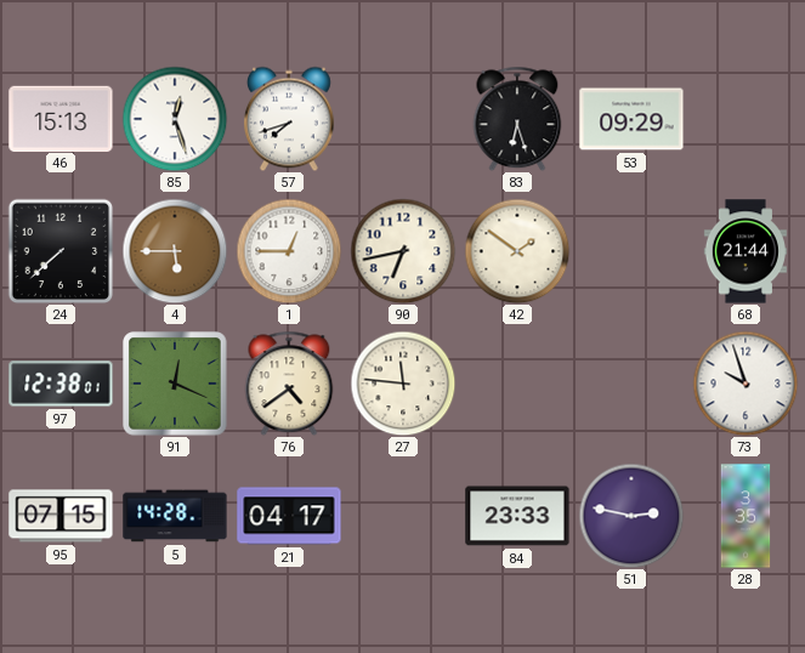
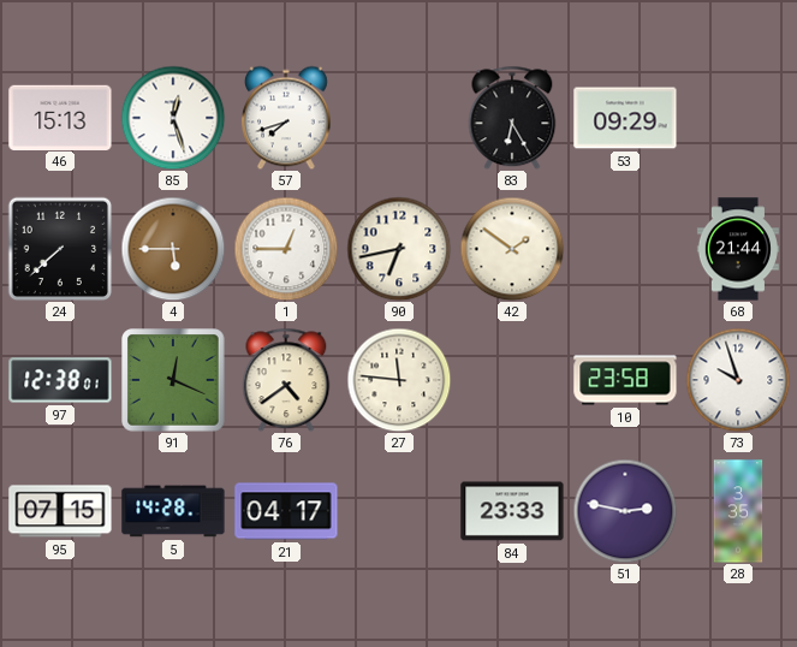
83: 6:27 -> 6:25 (512, 118)
10: none -> 23:58 (625, 380)
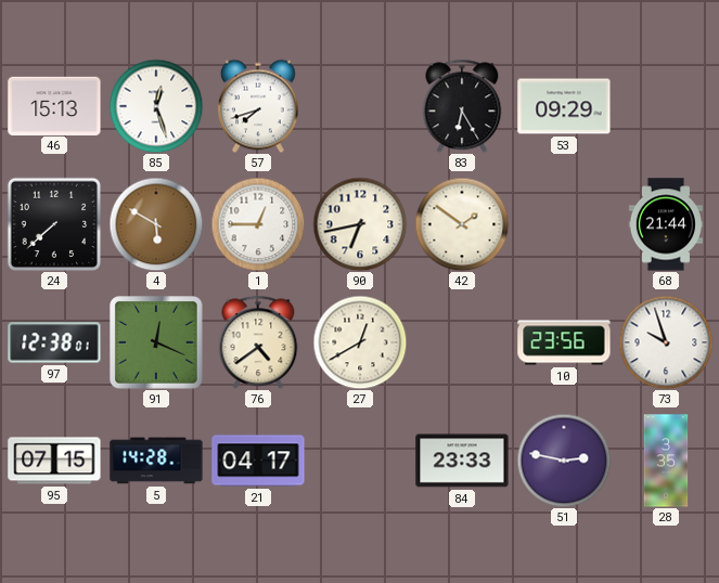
4: 5:45 -> 5:50 (156, 224)
27: 11:46 -> 12:40 (360, 342)
10: 23:58 -> 23:56 (564, 342)
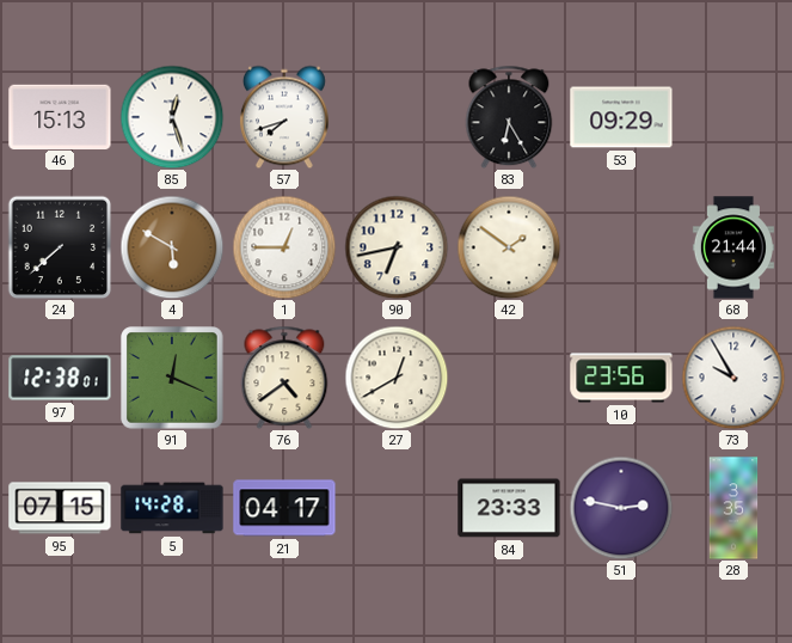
73: 9:57 -> 9:55 (733, 378)
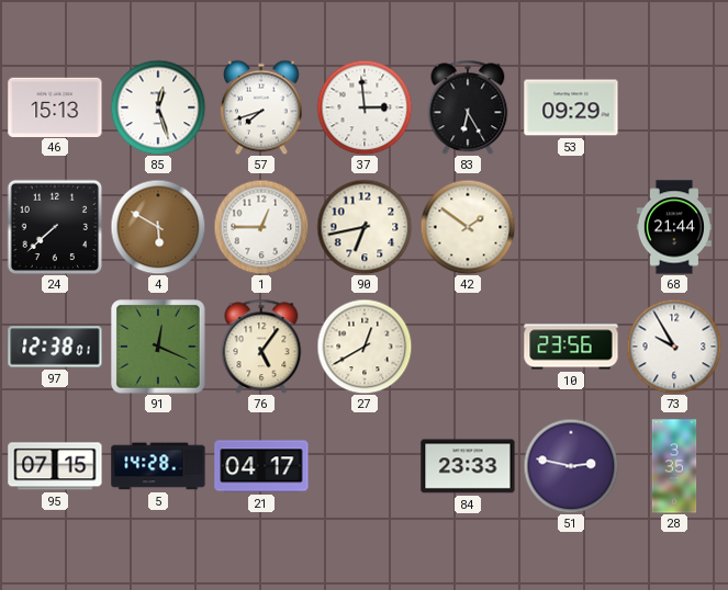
37: none -> 2:59 (365, 107)
76: 4:39 -> 5:06 (261, 347)
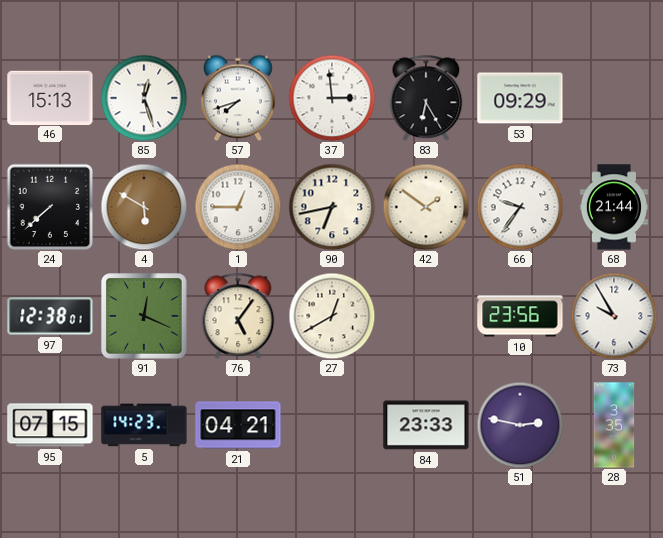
66: none -> 9:36 (520, 207)
5: 14:28 -> 14:23 (144, 425)
21: 04:17 -> 04:21 (238, 425)
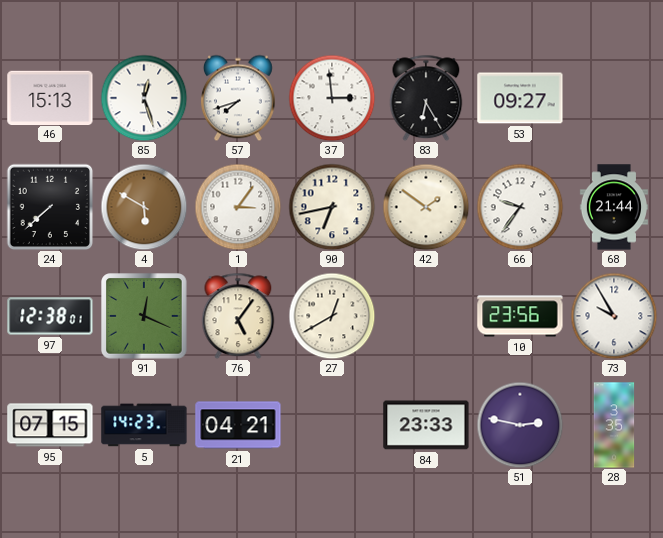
53: 09:29 -> 09:27 (520, 98)
1: 12:45 -> 3:06 (238, 207)
